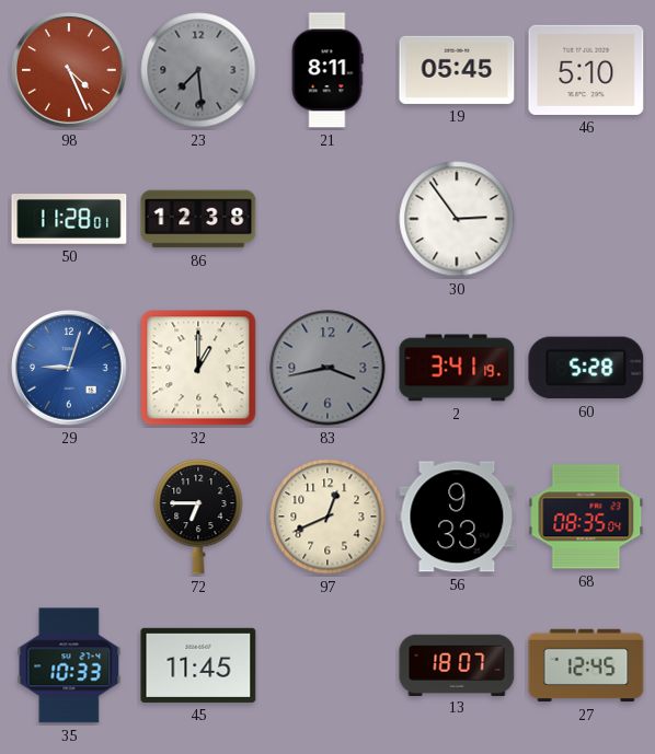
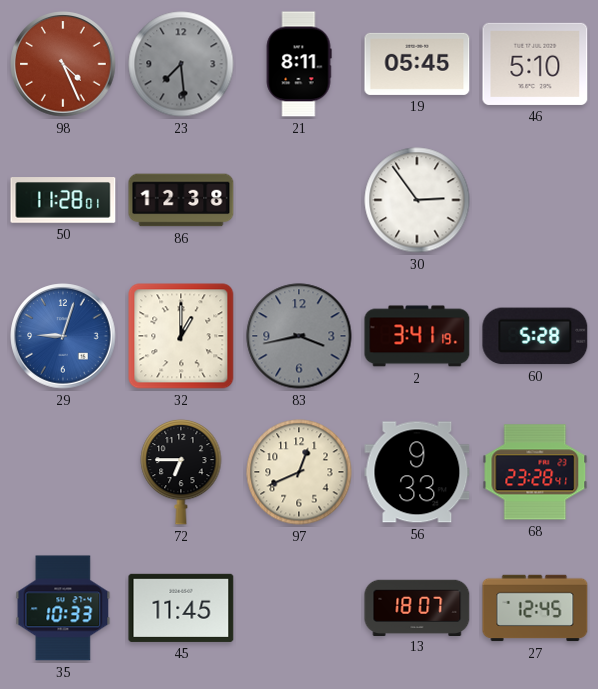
68: 08:35 -> 23:28 (535, 472)
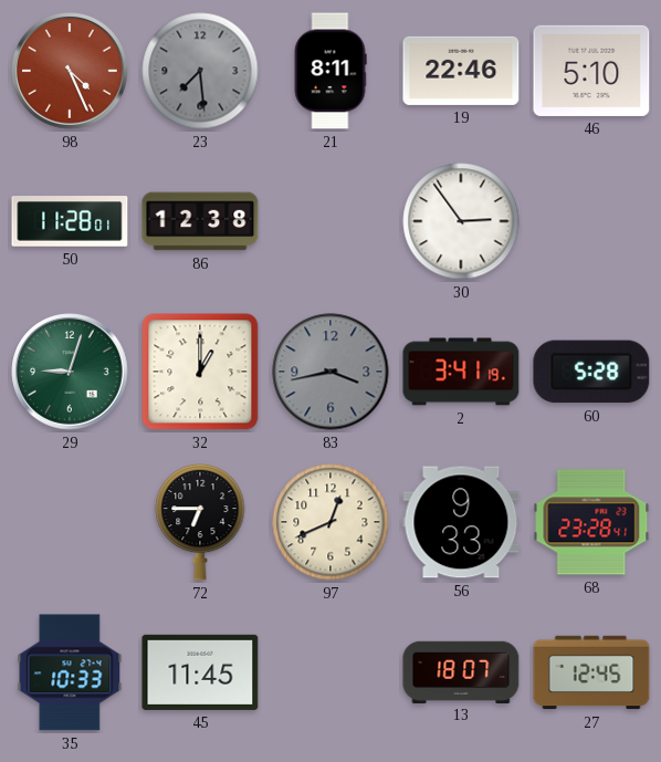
19: 05:45 -> 22:46 (461, 71)
29 dial: blue -> green (70, 372)
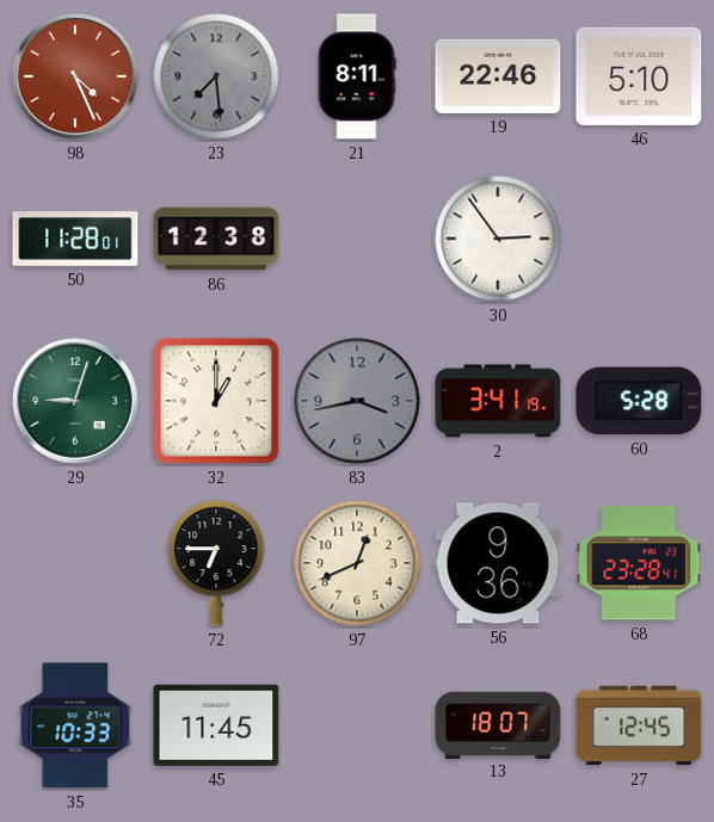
56: 9:33 -> 9:36 (498, 563)
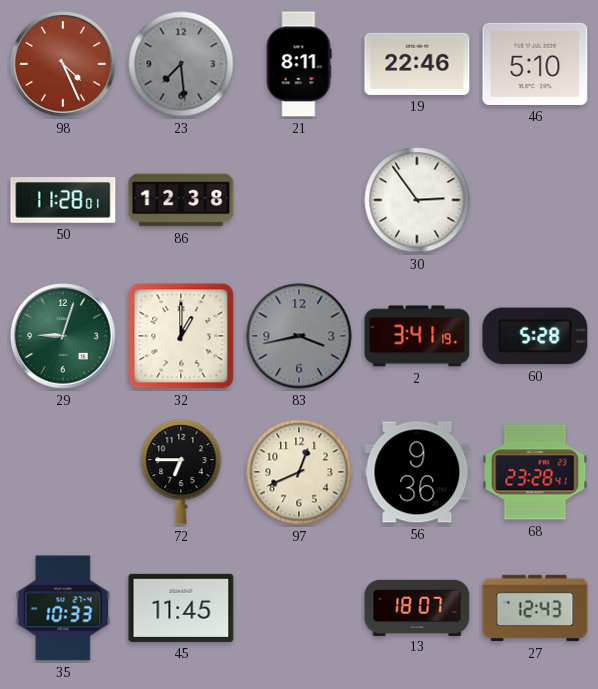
27: 12:45 -> 12:43 (535, 608)
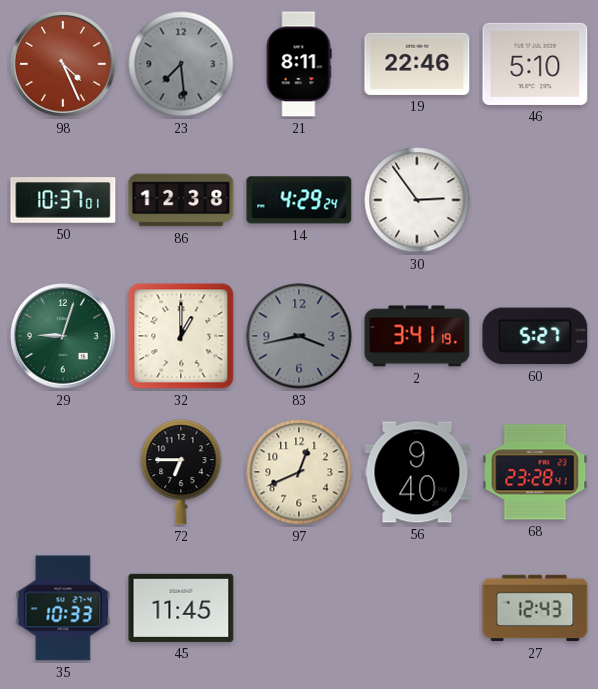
50: 11:28 -> 10:37 (63, 200)
14: none -> 4:29 (299, 200)
60: 5:28 -> 5:27 (535, 336)
56: 9:36 -> 9:40 (417, 472)
13: 18:07 -> none (417, 607)
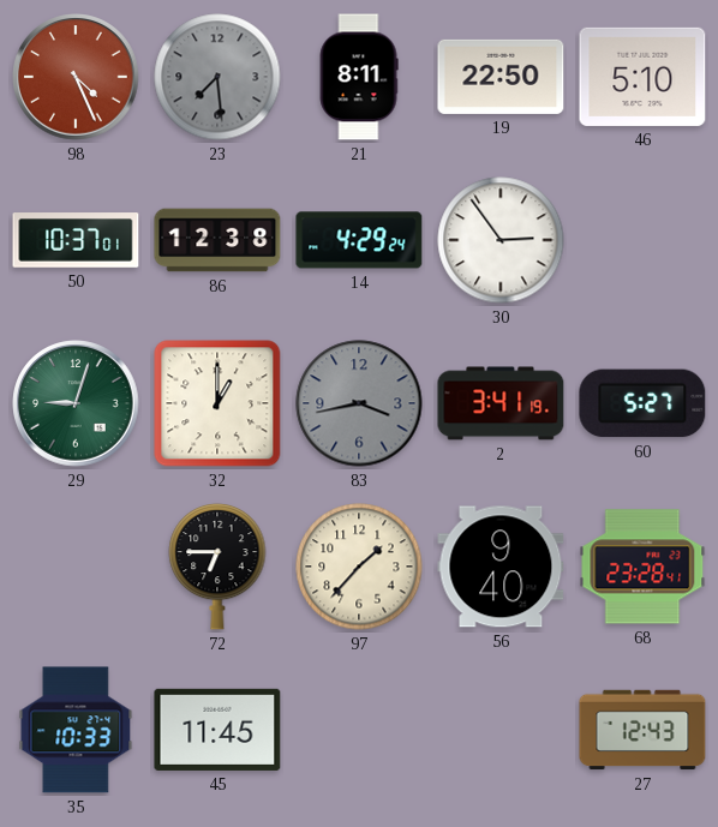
19: 22:46 -> 22:50 (501, 77)
97: 12:41 -> 1:37 (359, 567)
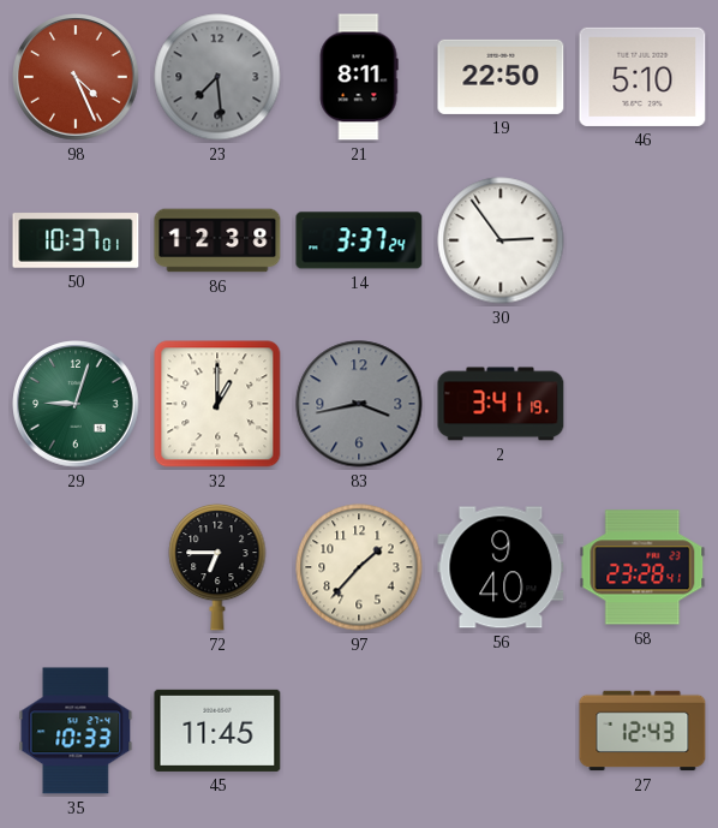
14: 4:29 -> 3:37 (359, 240)
60: 5:27 -> none (642, 403)
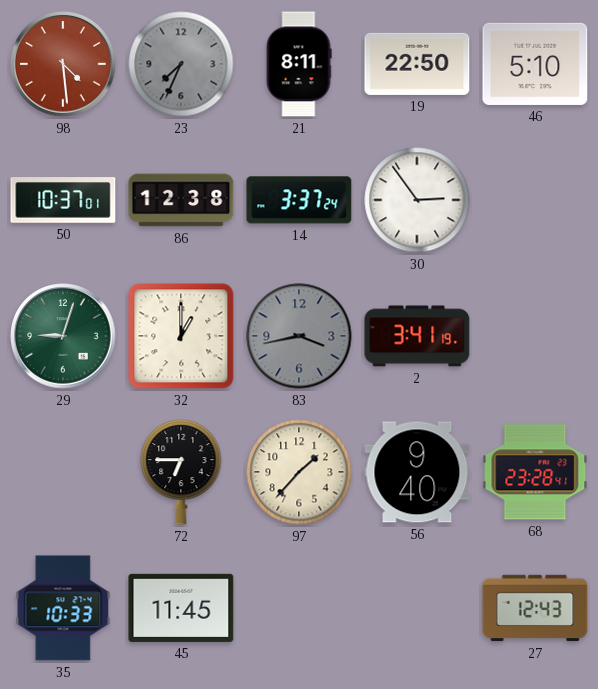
98: 4:26 -> 4:29 (63, 64)
23: 7:29 -> 7:34 (181, 64)
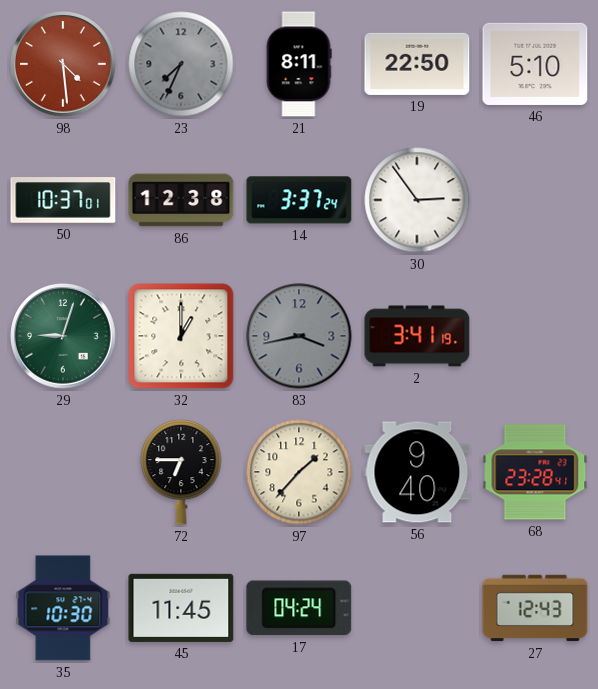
35: 10:33 -> 10:30 (63, 608)
17: none -> 04:24 (299, 608)
